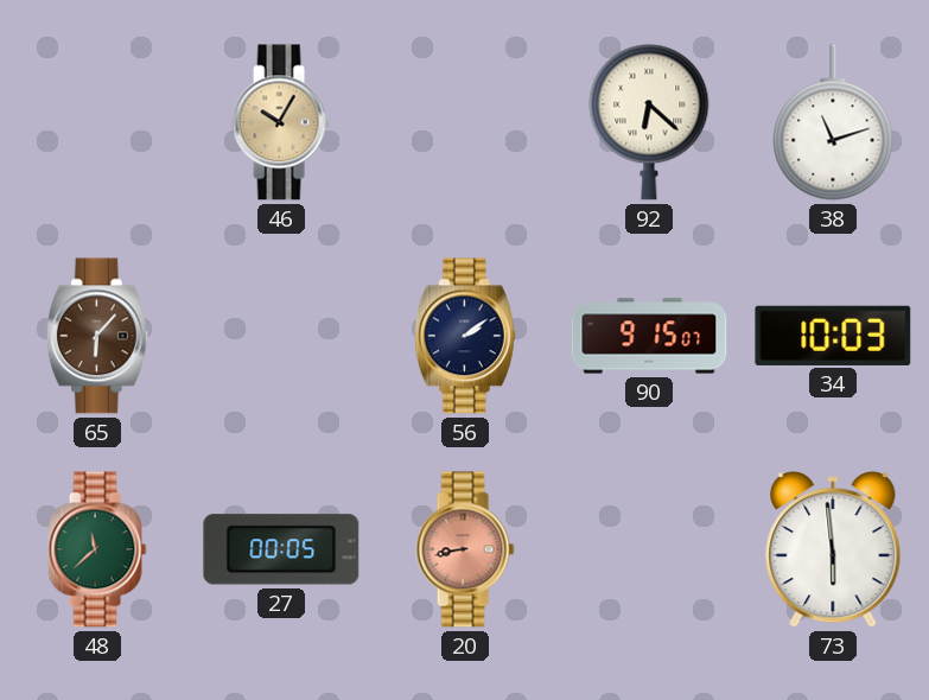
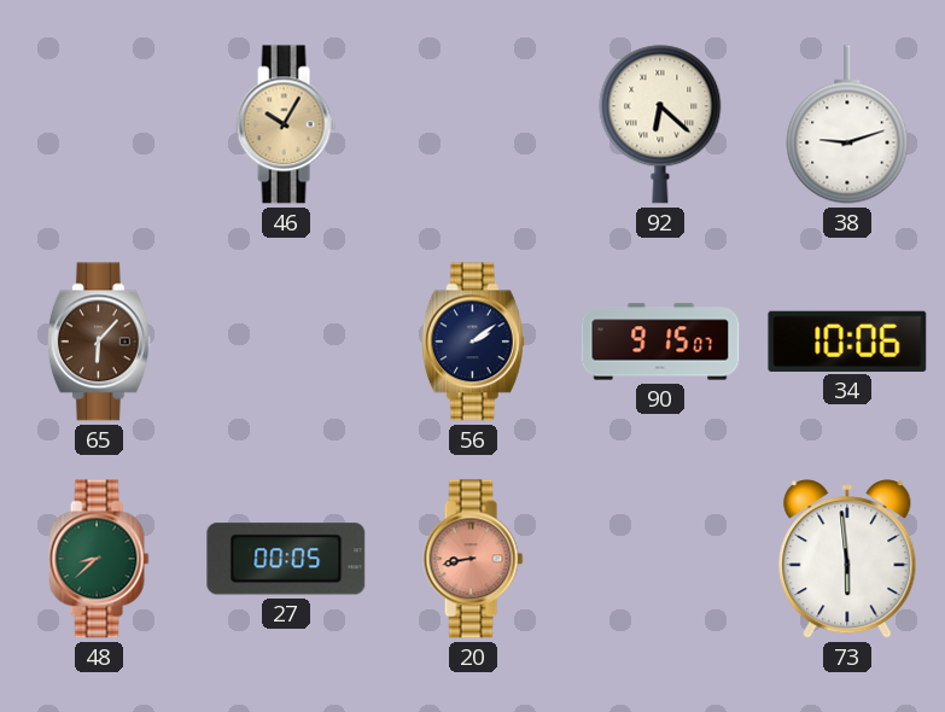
38: 11:12 -> 9:12 (847, 124)
34: 10:03 -> 10:06 (847, 342)
48: 11:38 -> 8:38 (99, 559)
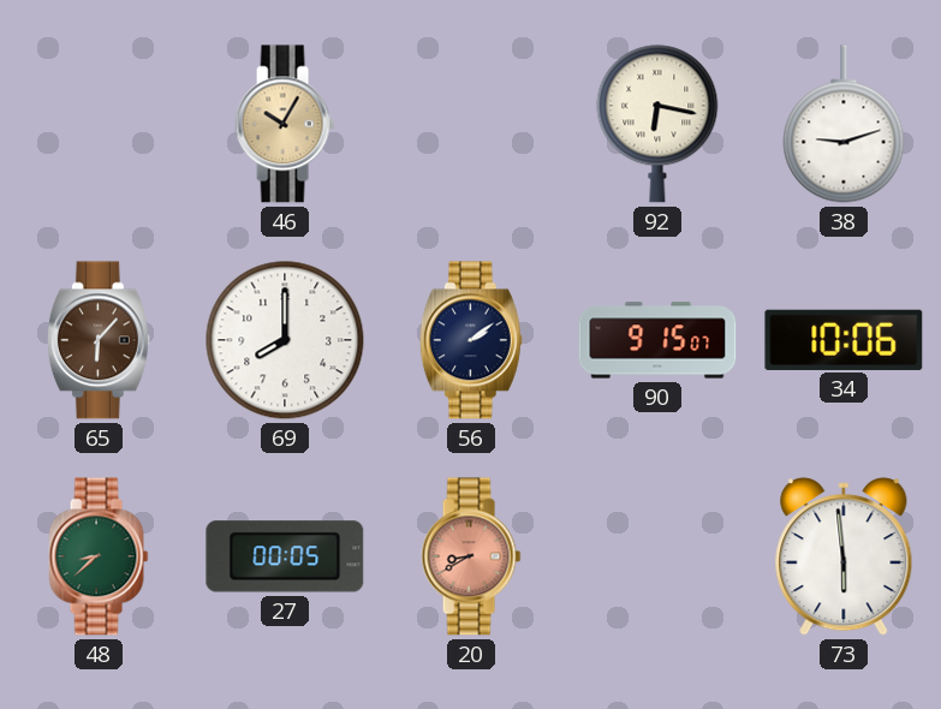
92: 6:22 -> 6:17 (657, 124)
69: none -> 8:00 (285, 340)
20: 8:43 -> 8:40 (471, 556)
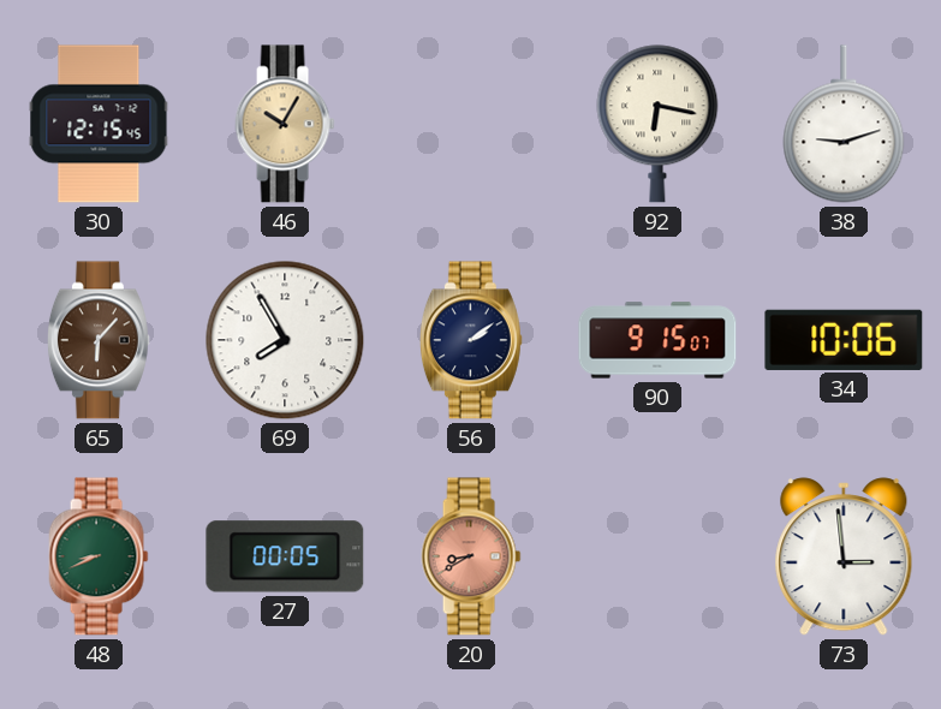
30: none -> 12:15 (99, 124)
69: 8:00 -> 7:55 (285, 340)
48: 8:38 -> 8:41 (99, 556)
73: 5:59 -> 2:59 (844, 556)
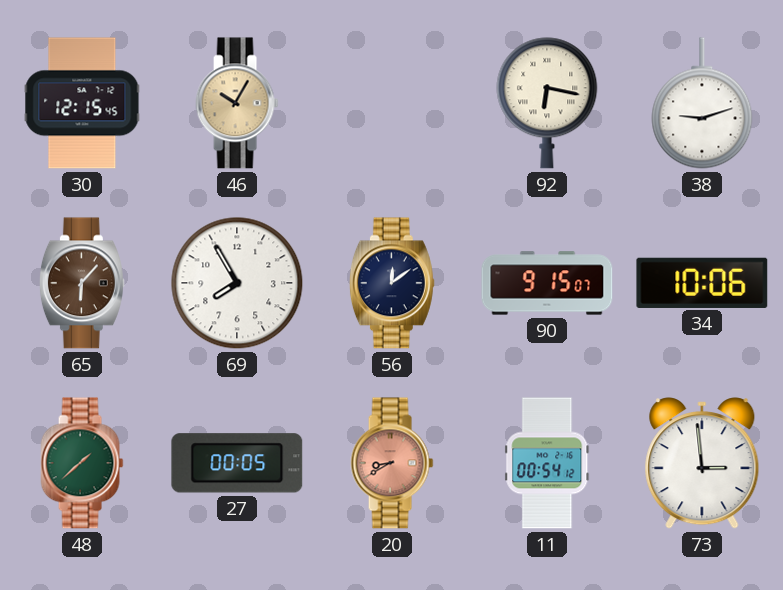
56: 2:09 -> 12:09 (392, 283)
48: 8:41 -> 1:38 (82, 463)
11: none -> 00:54 (547, 463)
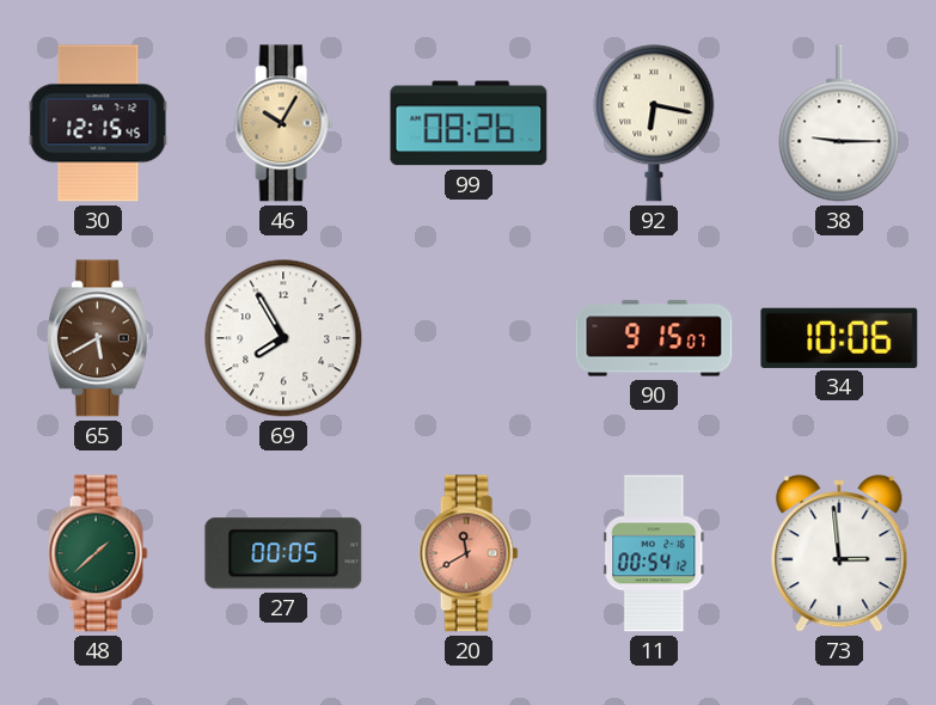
99: none -> 08:26 (469, 123)
38: 9:12 -> 9:15 (839, 123)
65: 6:07 -> 5:40 (98, 338)
56: 12:09 -> none (392, 283)
20: 8:40 -> 11:40 (469, 553)
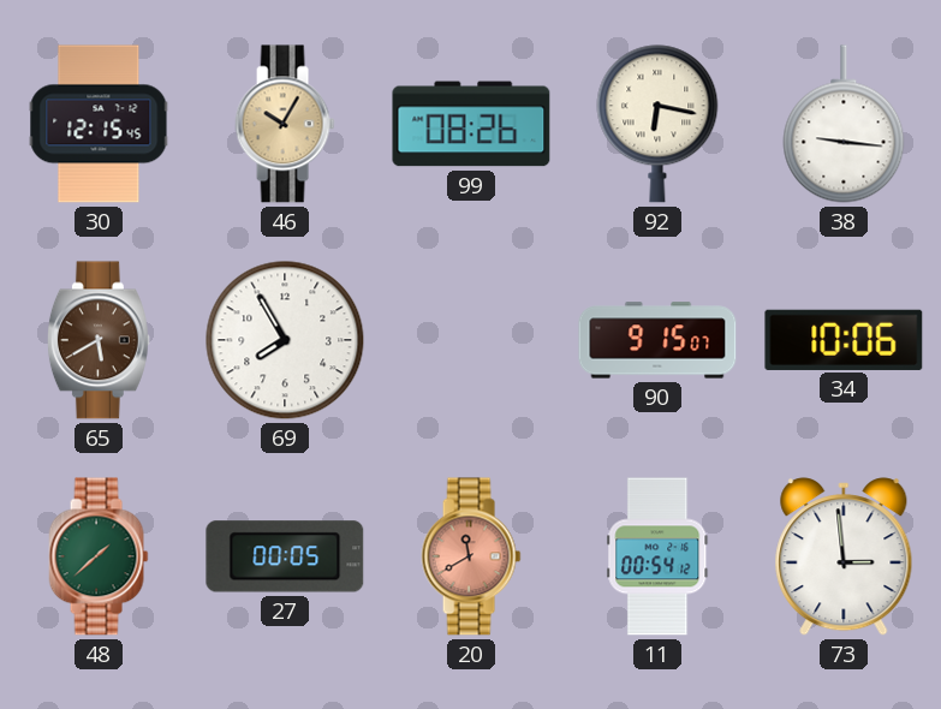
38: 9:15 -> 9:16 (844, 124)
